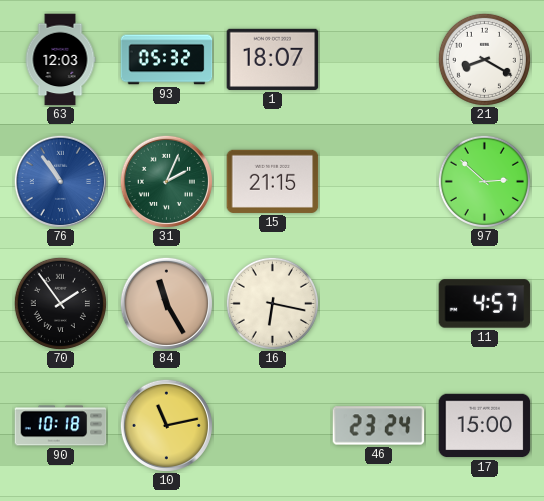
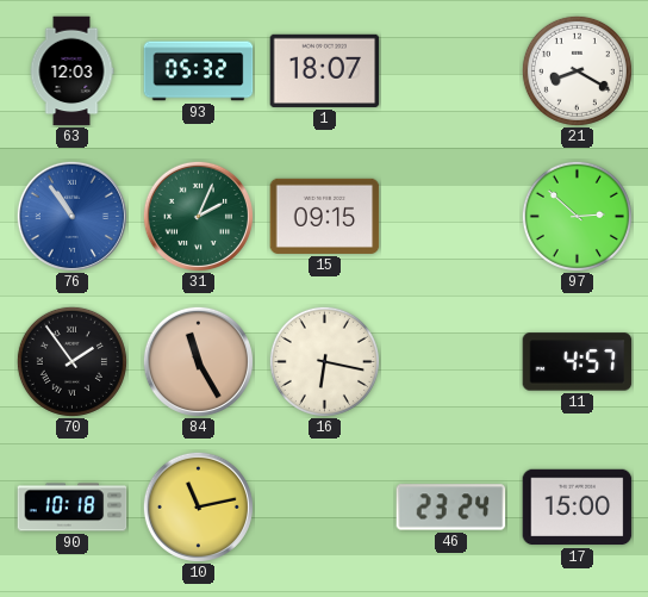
15: 21:15 -> 09:15 (325, 216)
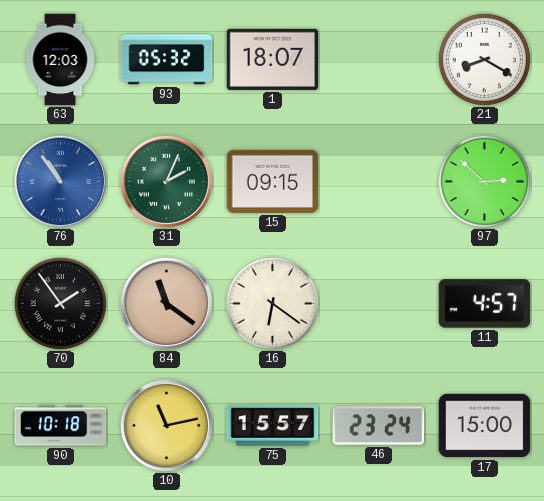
84: 11:25 -> 11:21 (166, 303)
16: 6:17 -> 6:21 (272, 303)
75: none -> 15:57 (273, 426)
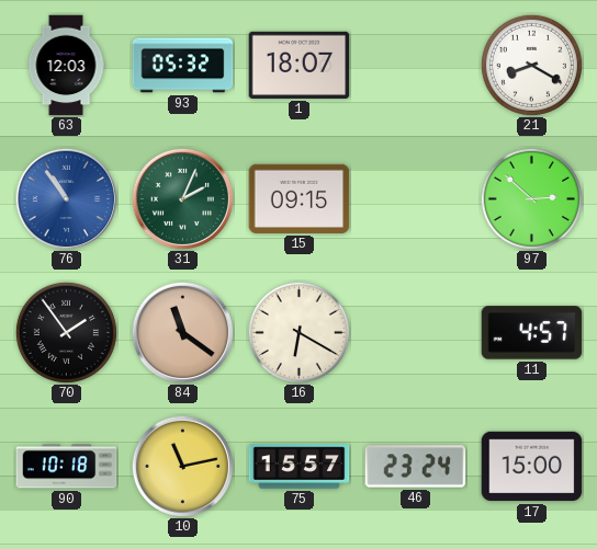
16: 6:21 -> 6:20 (298, 332)
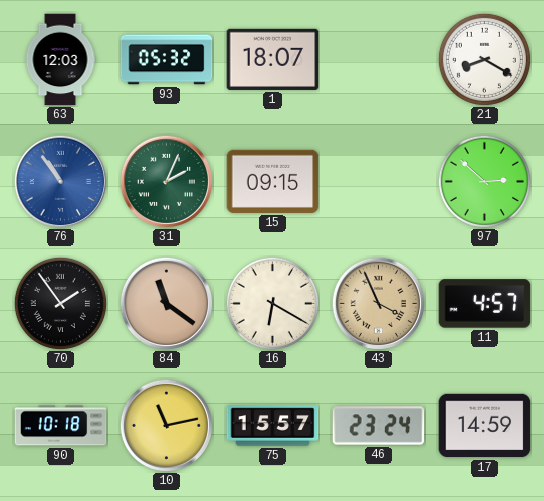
43: none -> 3:56 (378, 303)
17: 15:00 -> 14:59 (485, 426)
